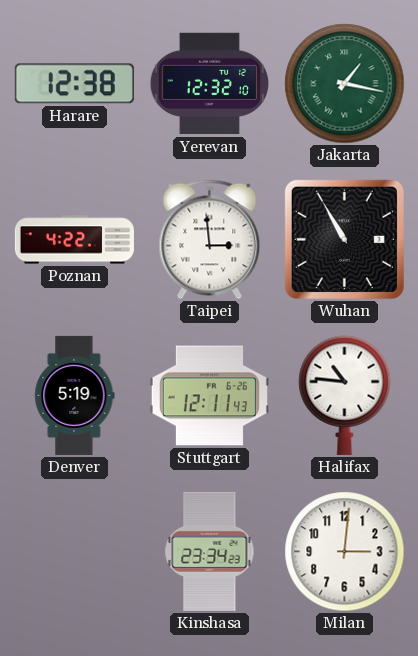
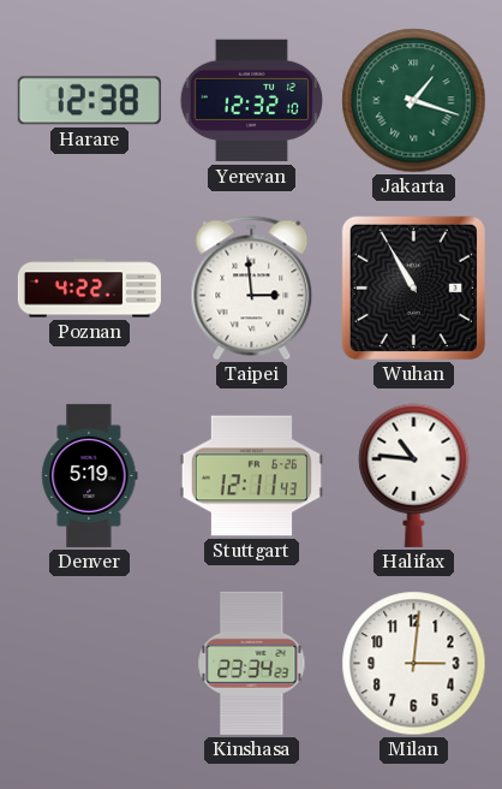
Jakarta: 1:17 -> 1:18 (414, 101)
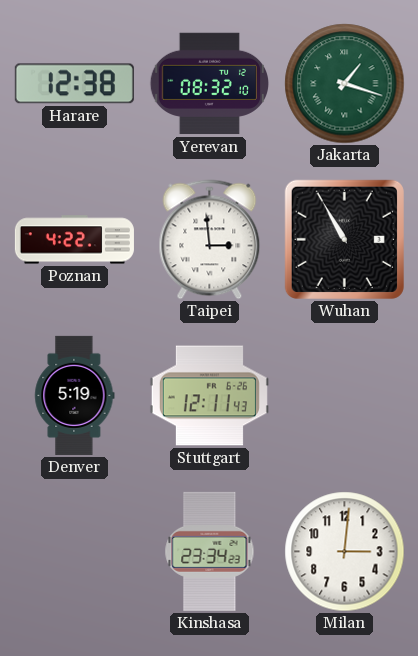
Yerevan: 12:32 -> 08:32 (209, 84)
Halifax: 10:46 -> none (414, 475)
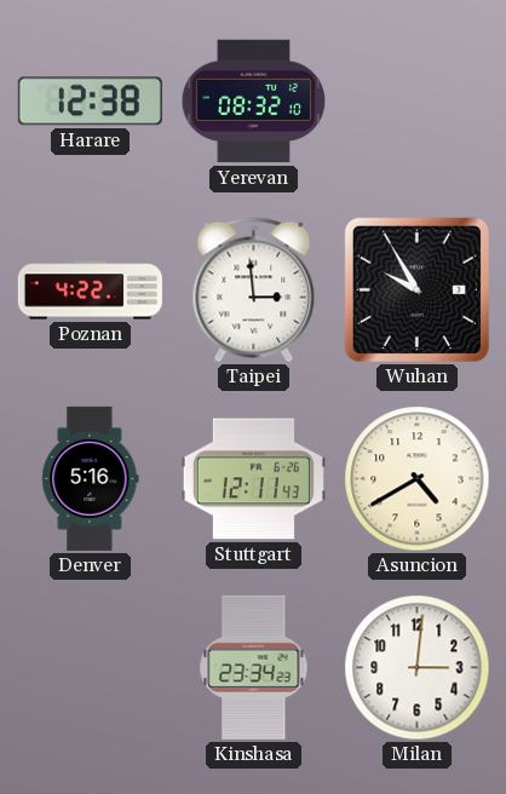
Jakarta: 1:18 -> none (345, 84)
Wuhan: 10:55 -> 9:55 (416, 289)
Denver: 5:19 -> 5:16 (91, 478)
Asuncion: none -> 4:40 (418, 479)
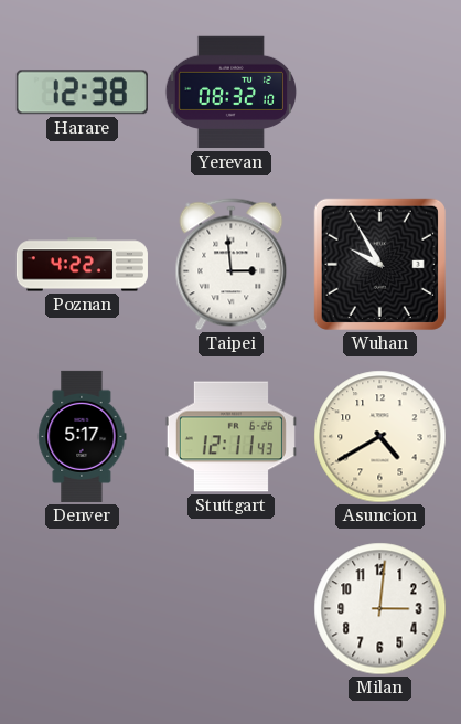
Denver: 5:16 -> 5:17 (83, 436)
Kinshasa: 23:34 -> none (254, 667)
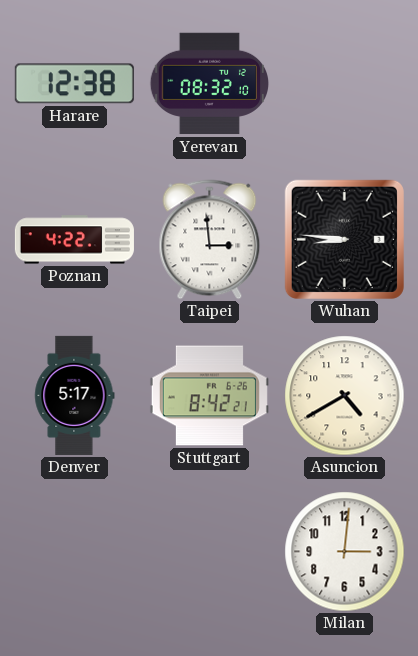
Wuhan: 9:55 -> 8:46 (344, 239)
Stuttgart: 12:11 -> 8:42 (209, 396)
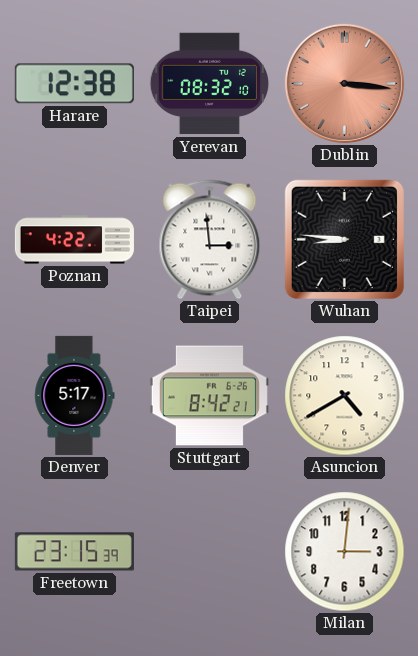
Dublin: none -> 3:16 (344, 83)
Freetown: none -> 23:15 (74, 552)
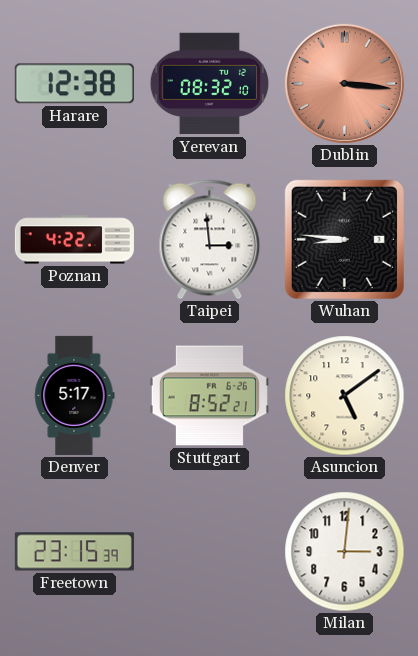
Stuttgart: 8:42 -> 8:52 (209, 396)
Asuncion: 4:40 -> 5:09 (345, 396)
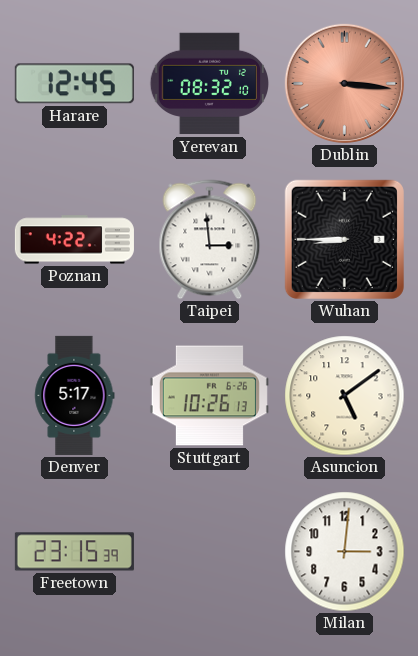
Harare: 12:38 -> 12:45 (74, 84)
Wuhan: 8:46 -> 8:45 (344, 239)
Stuttgart: 8:52 -> 10:26 (209, 396)
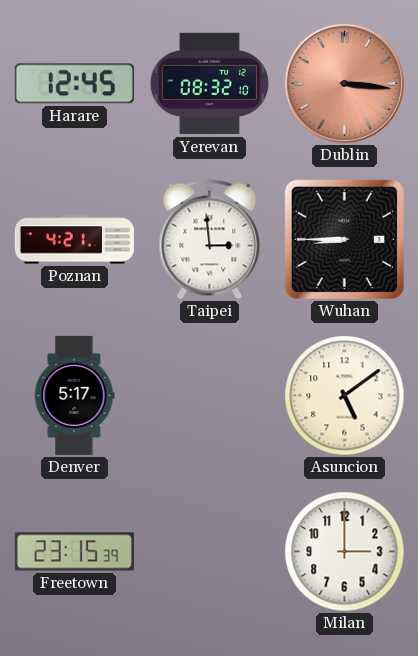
Poznan: 4:22 -> 4:21 (74, 240)
Stuttgart: 10:26 -> none (209, 396)
Milan: 3:01 -> 3:00 (345, 552)
